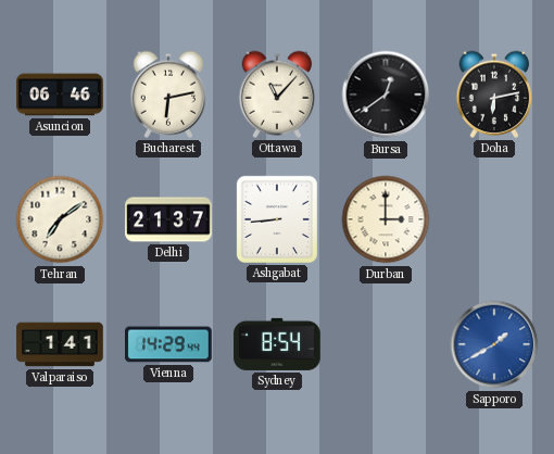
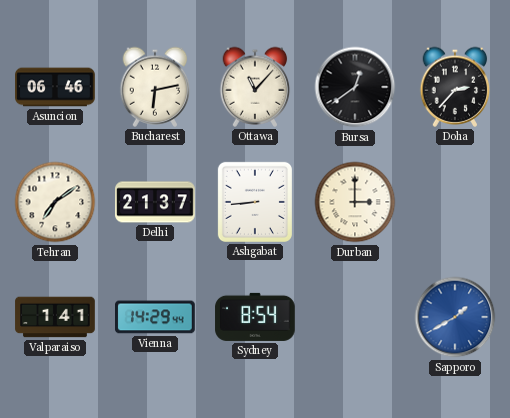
Doha: 6:13 -> 2:37 (455, 87)
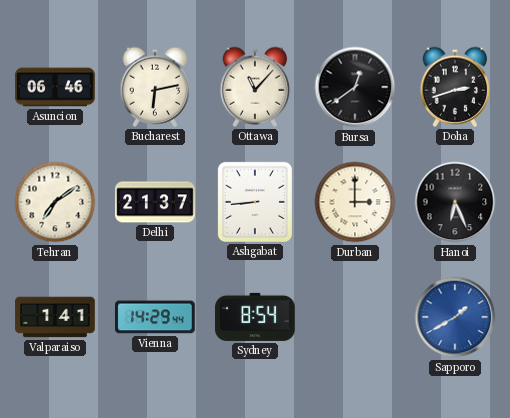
Doha: 2:37 -> 2:42 (455, 87)
Hanoi: none -> 6:26 (455, 202)
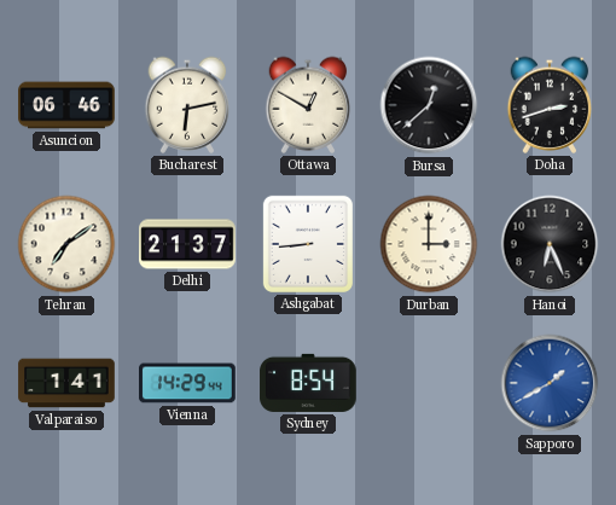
Ottawa: 11:07 -> 12:50 (308, 105)
Bursa: 12:39 -> 12:38 (429, 105)
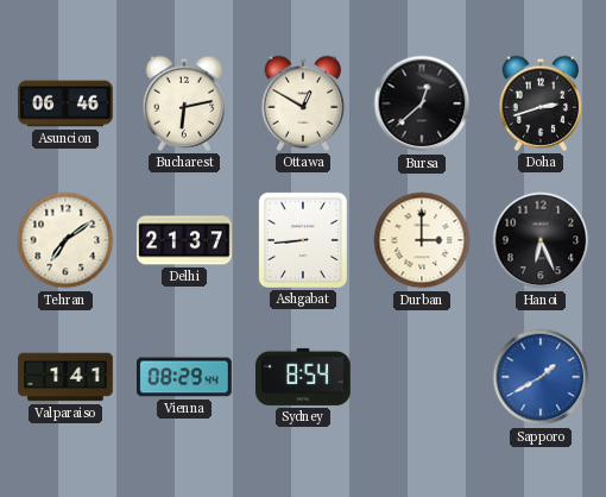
Vienna: 14:29 -> 08:29 (184, 377)
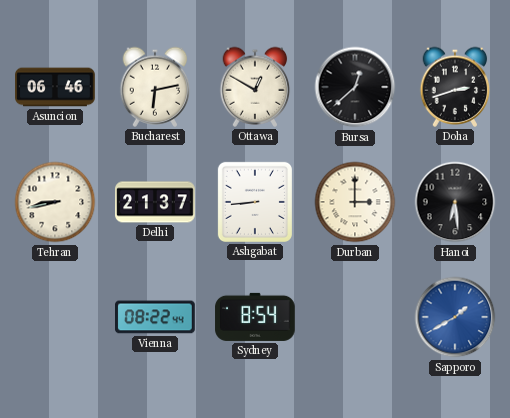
Tehran: 7:09 -> 8:43 (55, 202)
Hanoi: 6:26 -> 6:29 (455, 202)
Valparaiso: 1:41 -> none (65, 377)
Vienna: 08:29 -> 08:22 (155, 317)
